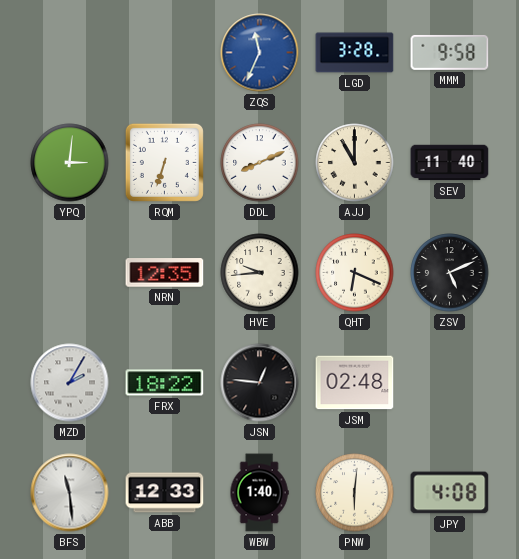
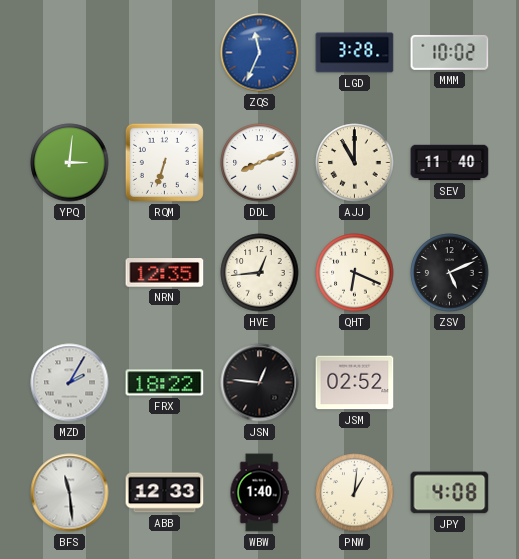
MMM: 9:58 -> 10:02 (450, 52)
HVE: 9:44 -> 12:44 (260, 273)
JSM: 02:48 -> 02:52 (355, 383)
PNW: 6:01 -> 1:01 (355, 493)
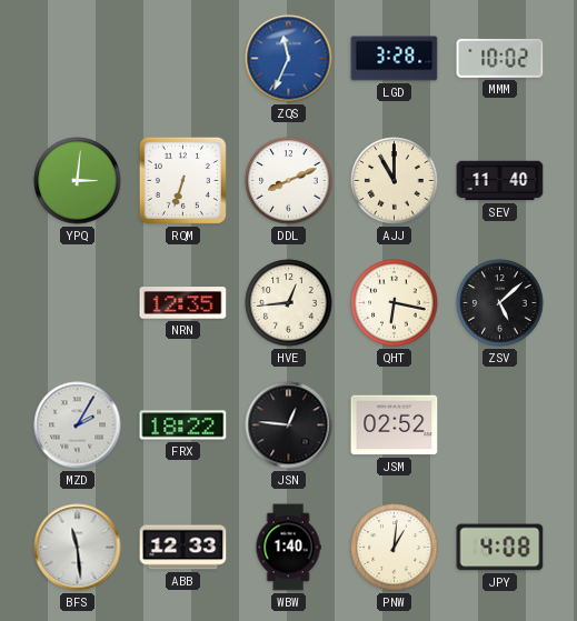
QHT: 6:19 -> 6:17 (395, 303)
ZSV: 5:11 -> 5:08 (500, 303)
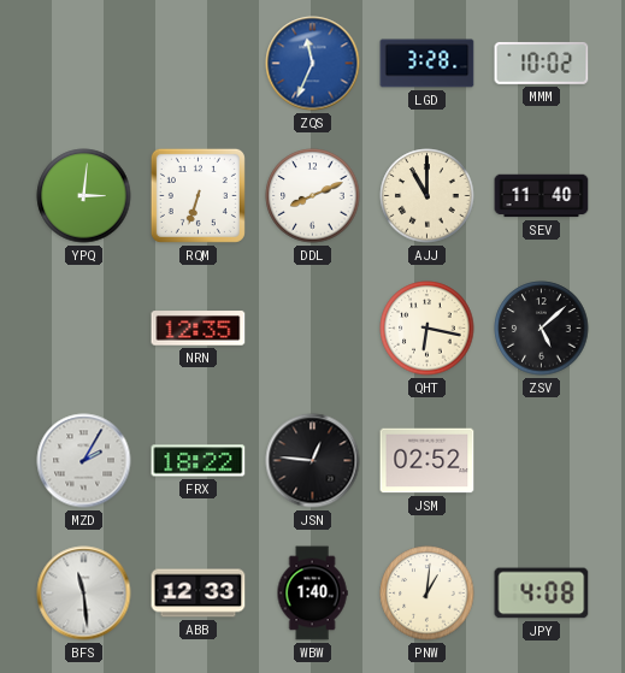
HVE: 12:44 -> none (289, 303)
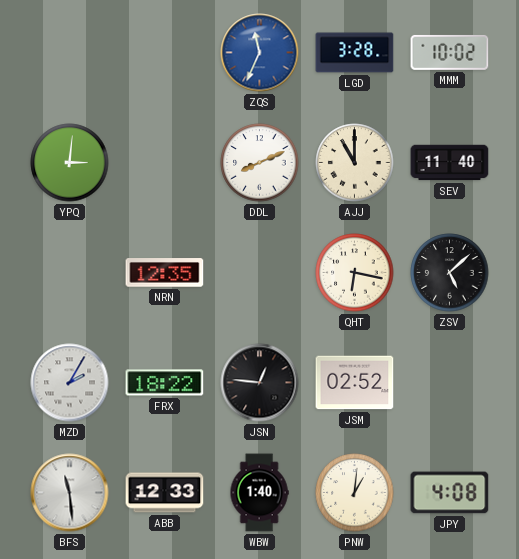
RQM: 6:33 -> none (197, 195)
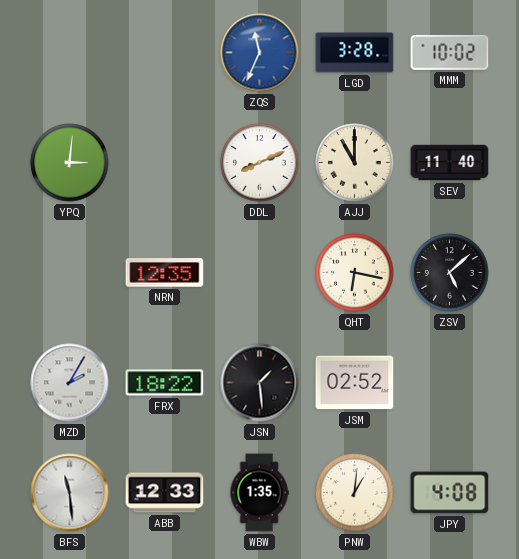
JSN: 12:46 -> 1:29 (260, 383)
WBW: 1:40 -> 1:35 (259, 493)
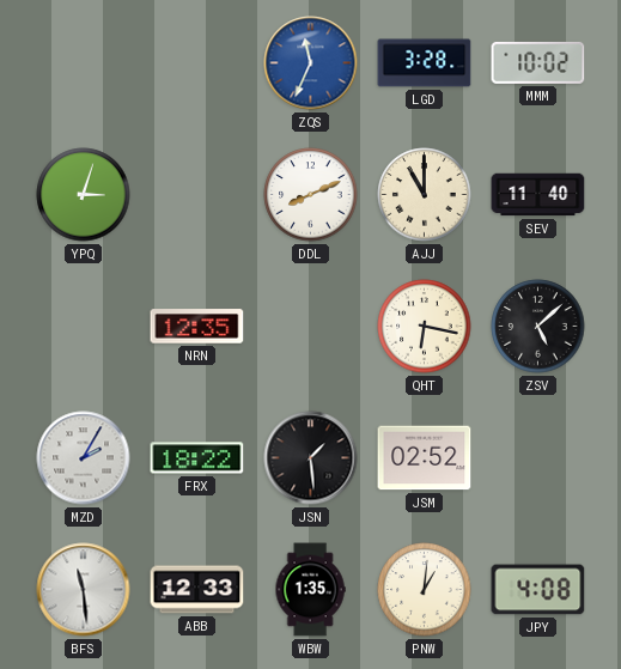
YPQ: 3:01 -> 3:03 (84, 195)
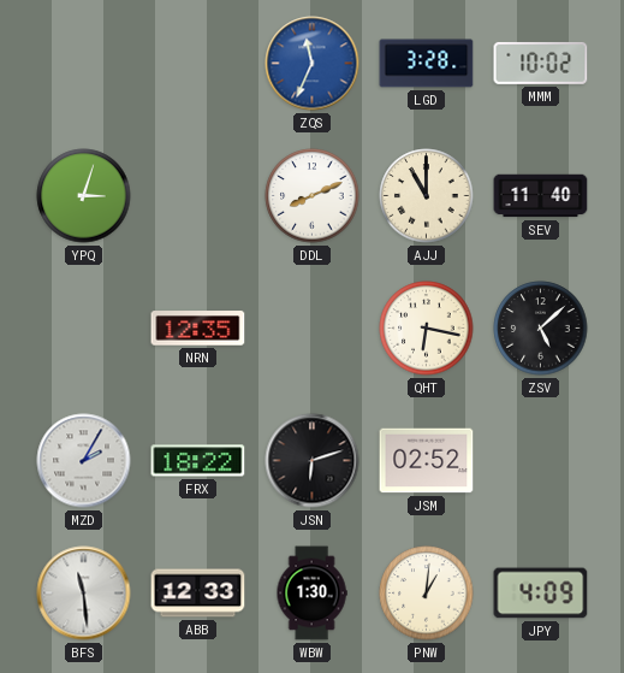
JSN: 1:29 -> 6:12 (313, 461)
WBW: 1:35 -> 1:30 (311, 594)
JPY: 4:08 -> 4:09 (541, 594)
